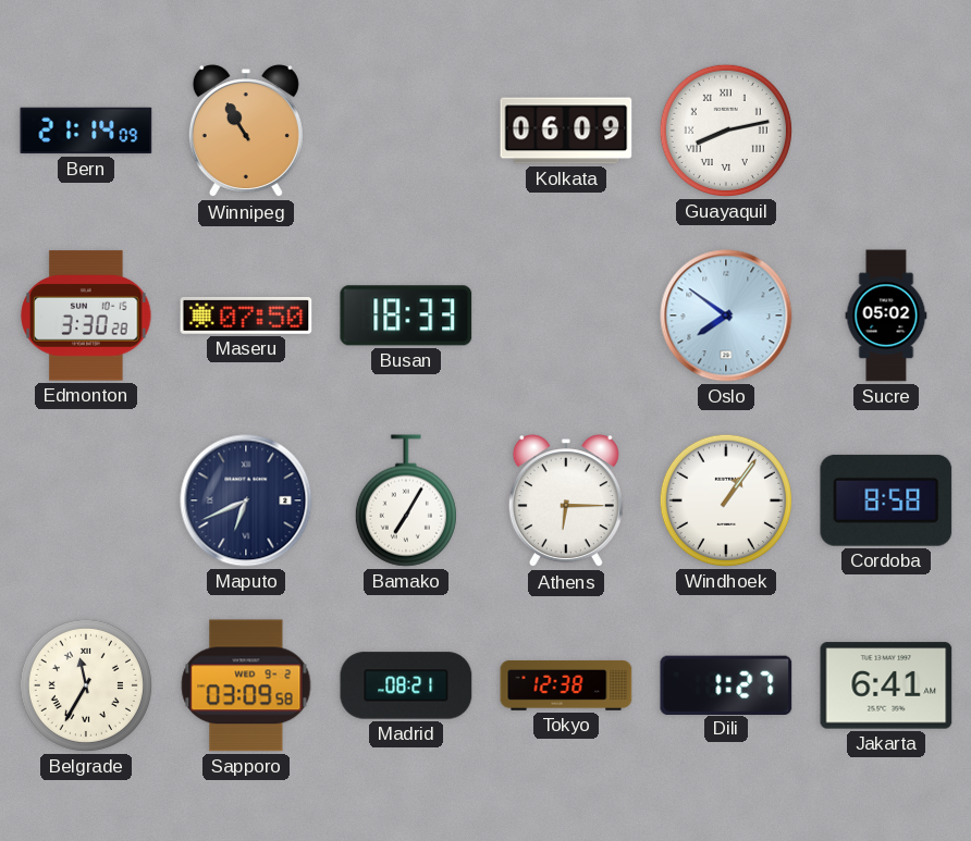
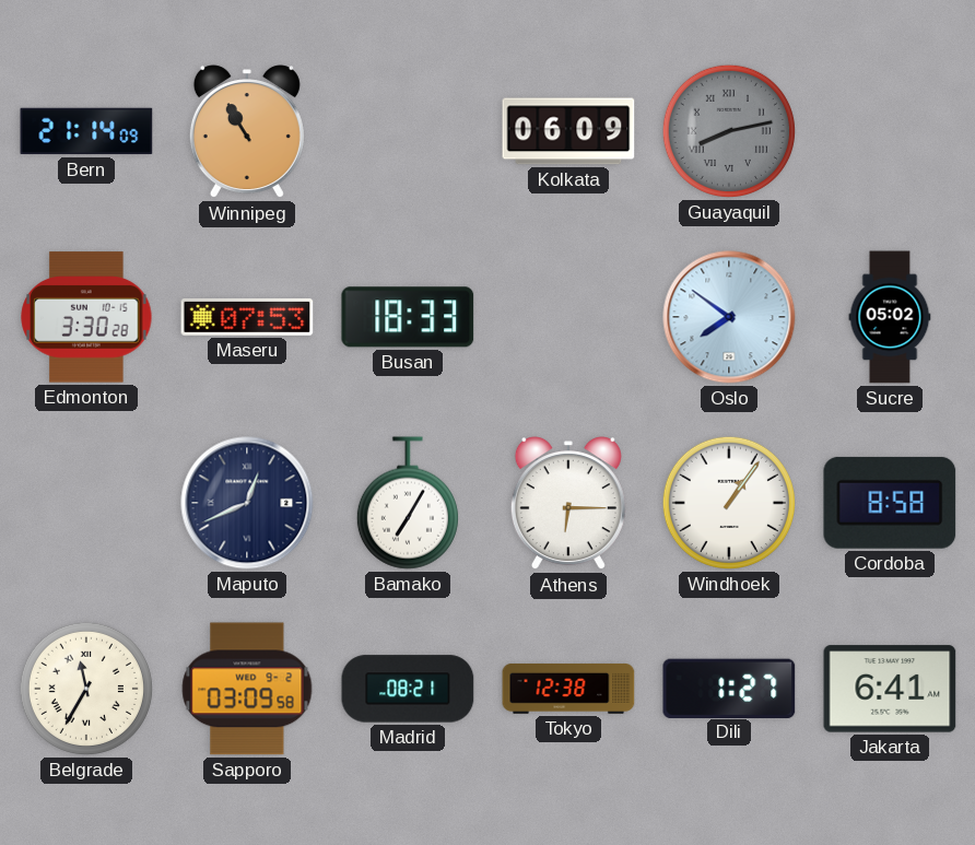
Guayaquil dial: white -> grey (729, 131)
Maseru: 07:50 -> 07:53 (247, 317)
Maputo: 6:41 -> 12:41 (247, 503)
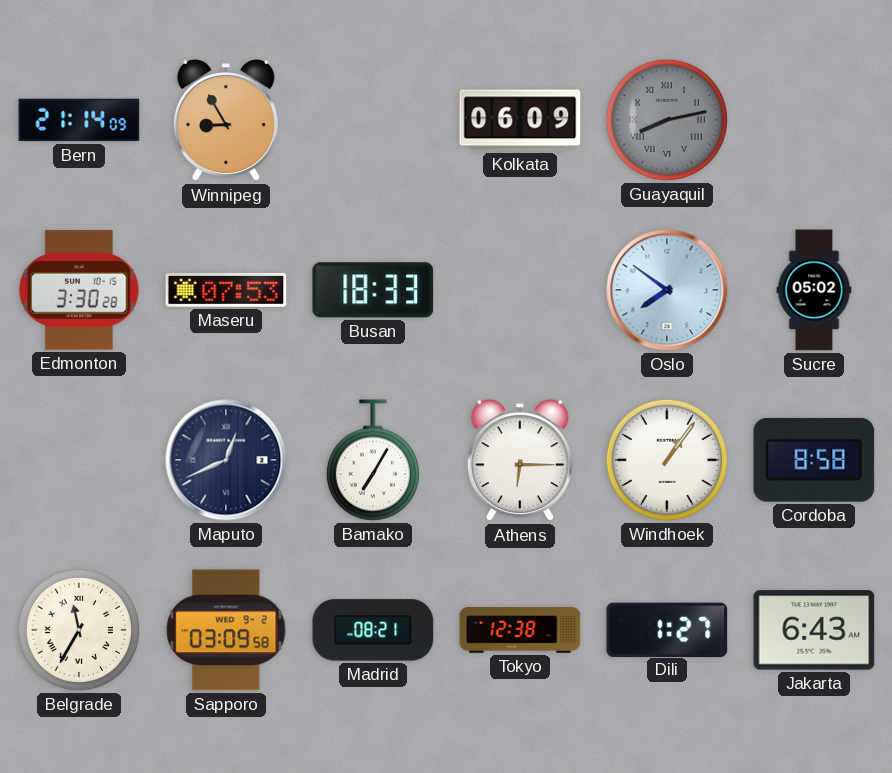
Winnipeg: 10:55 -> 8:55 (226, 121)
Jakarta: 6:41 -> 6:43 (814, 630)
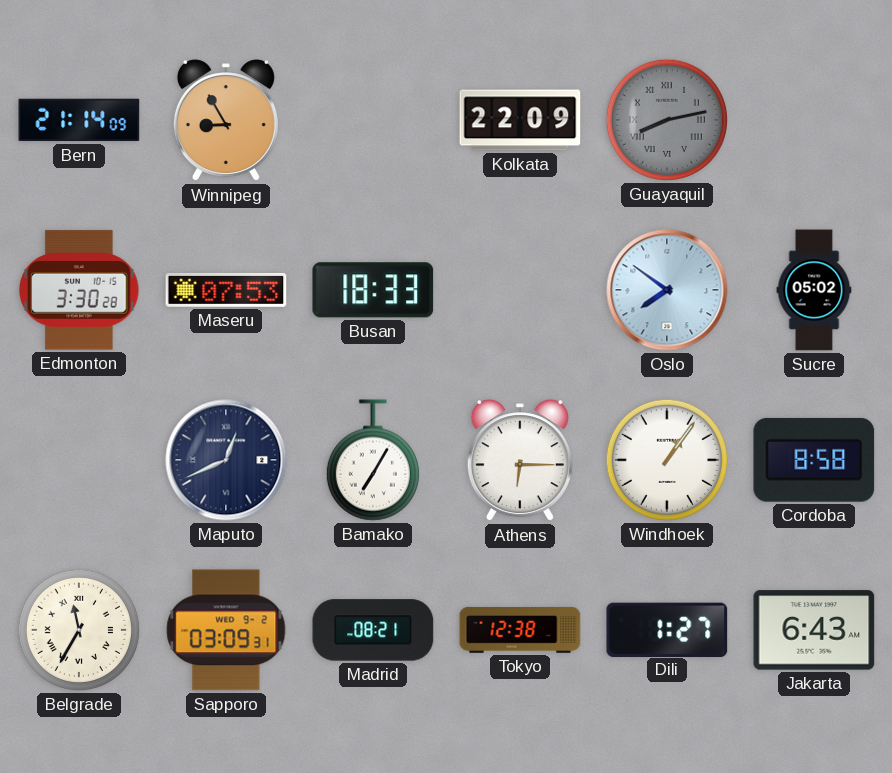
Kolkata: 06:09 -> 22:09 (520, 120)
Sapporo: 03:09:58 -> 03:09:31 (226, 630)
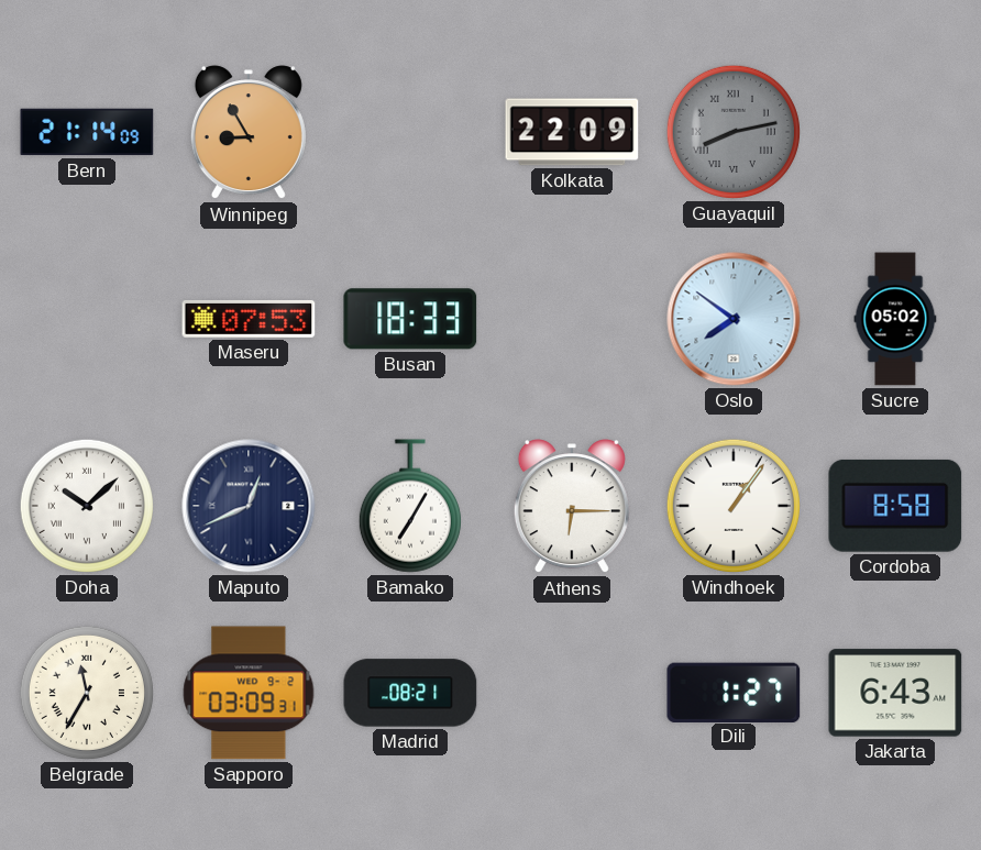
Edmonton: 3:30 -> none (79, 290)
Doha: none -> 10:08 (87, 506)
Tokyo: 12:38 -> none (520, 630)
